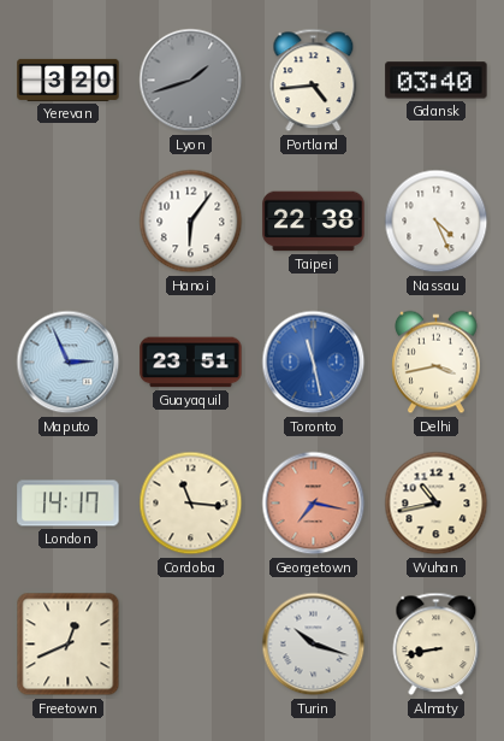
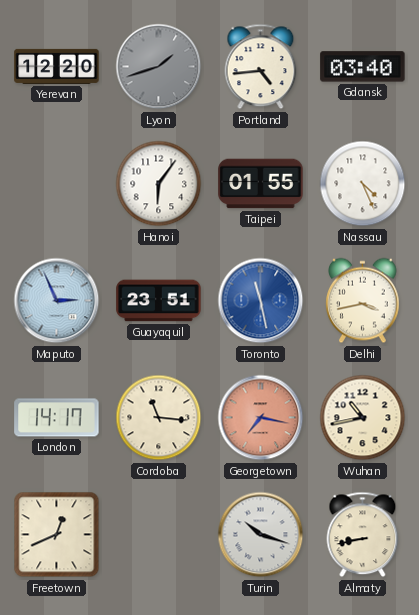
Yerevan: 3:20 -> 12:20 (57, 66)
Taipei: 22:38 -> 01:55 (261, 184)
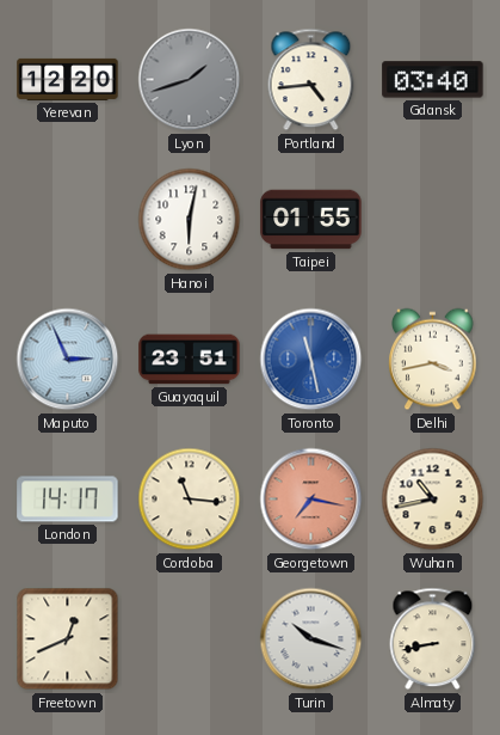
Hanoi: 6:06 -> 6:02 (190, 220)
Nassau: 4:26 -> none (363, 184)
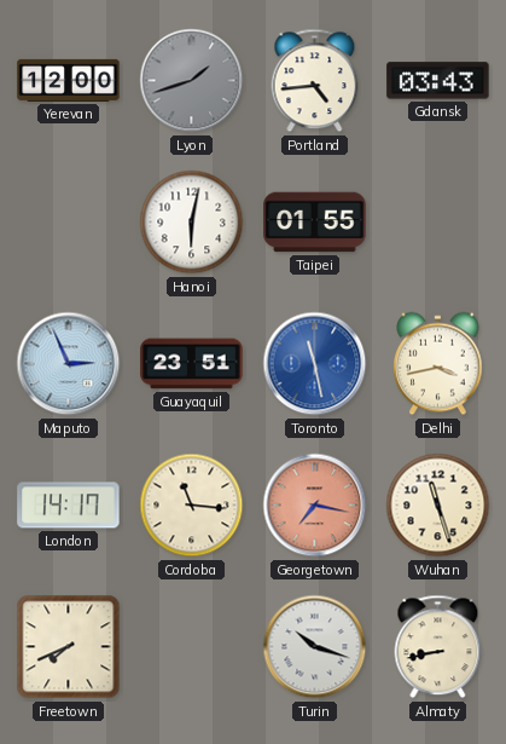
Yerevan: 12:20 -> 12:00 (69, 80)
Gdansk: 03:40 -> 03:43 (438, 81)
Wuhan: 10:43 -> 11:27 (438, 506)
Freetown: 12:41 -> 7:41 (69, 647)
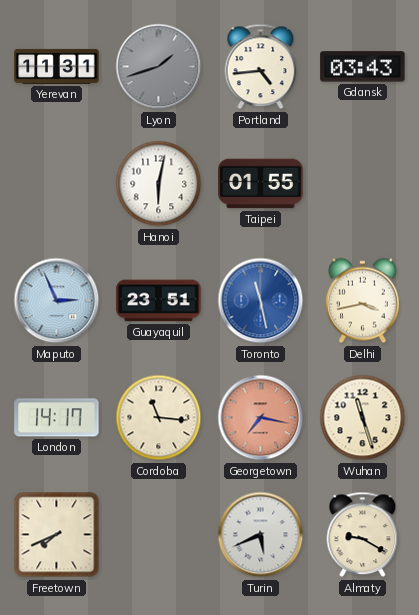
Yerevan: 12:00 -> 11:31 (57, 66)
Turin: 10:18 -> 5:41 (261, 535)
Almaty: 8:43 -> 9:20 (363, 535)
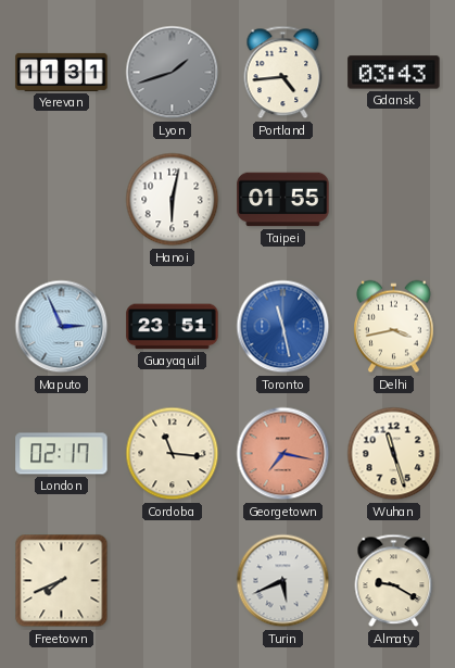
London: 14:17 -> 02:17 (62, 454)
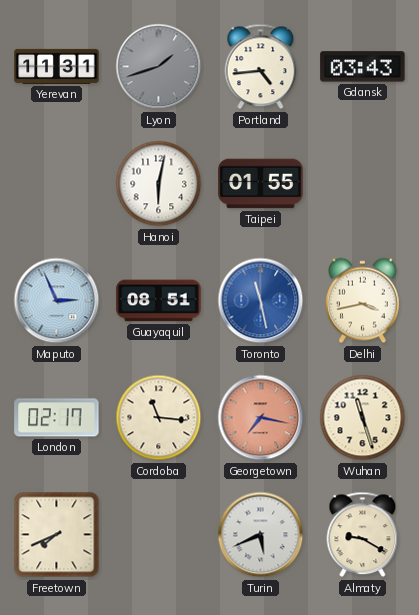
Guayaquil: 23:51 -> 08:51 (159, 301)
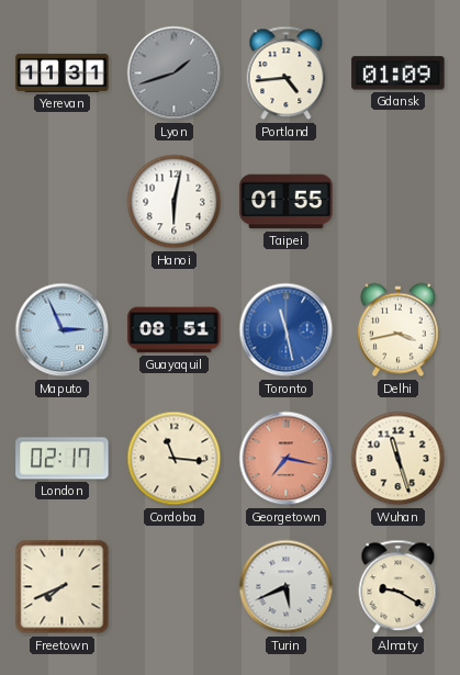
Gdansk: 03:43 -> 01:09 (399, 74)
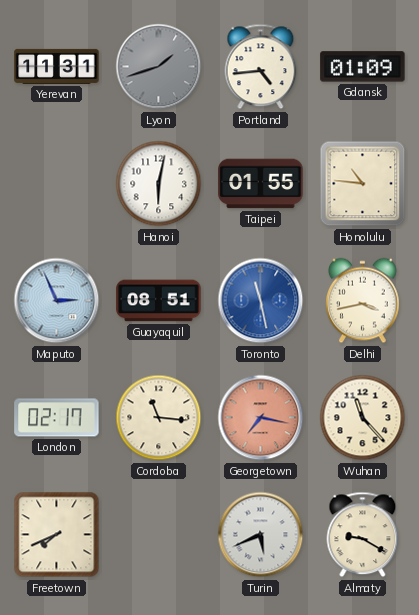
Honolulu: none -> 10:46 (363, 184)
Wuhan: 11:27 -> 11:23 (363, 418)
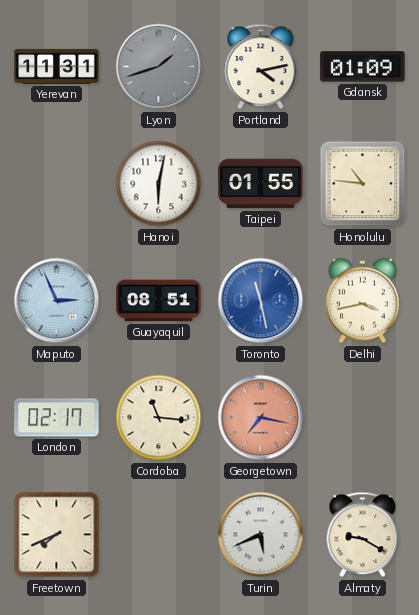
Portland: 4:44 -> 4:13 (261, 67)
Wuhan: 11:23 -> none (363, 418)
